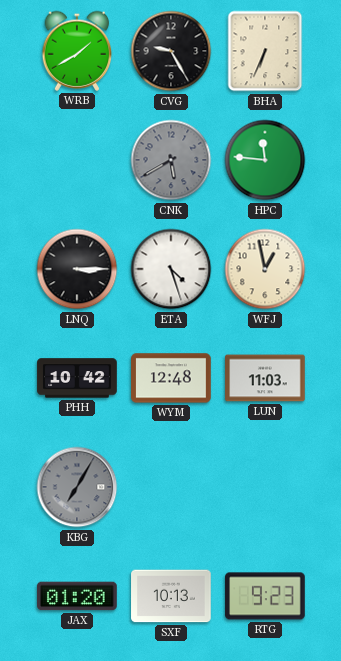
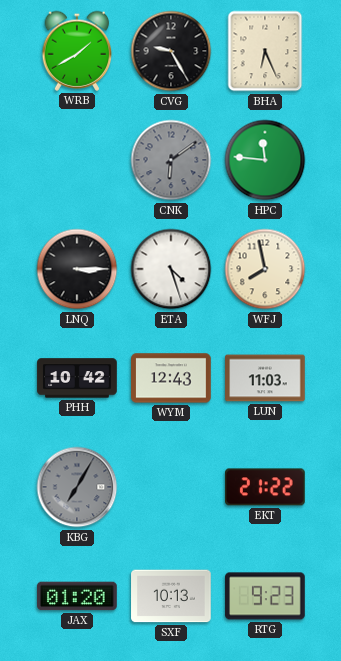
BHA: 6:34 -> 6:26 (265, 51)
CNK: 5:40 -> 6:09 (171, 160)
WFJ: 12:58 -> 7:58 (265, 269)
WYM: 12:48 -> 12:43 (171, 378)
EKT: none -> 21:22 (266, 487)
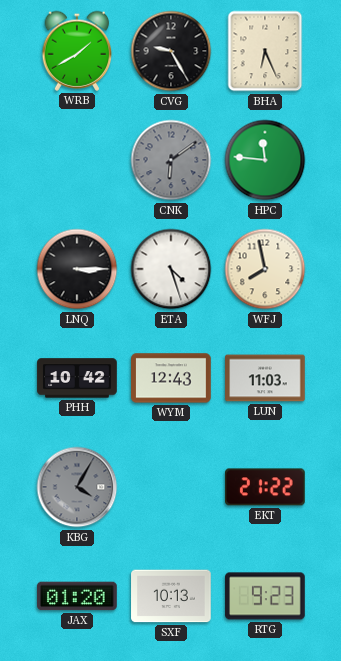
KBG: 7:05 -> 4:05 (77, 487)
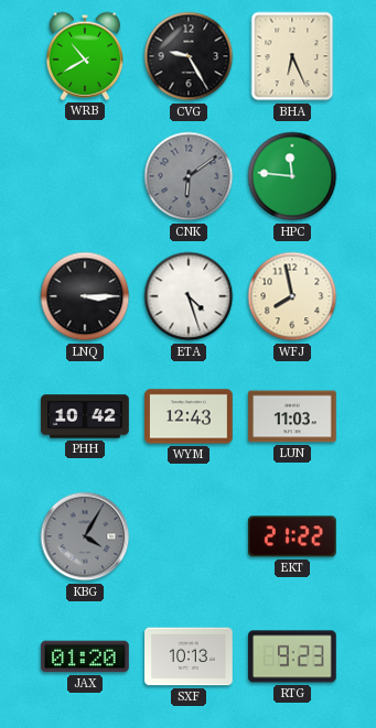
WRB: 1:40 -> 10:40 (85, 56)
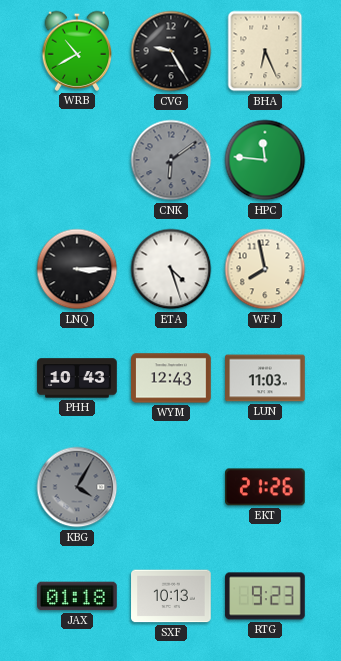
PHH: 10:42 -> 10:43 (77, 378)
EKT: 21:22 -> 21:26 (266, 487)
JAX: 01:20 -> 01:18 (77, 596)
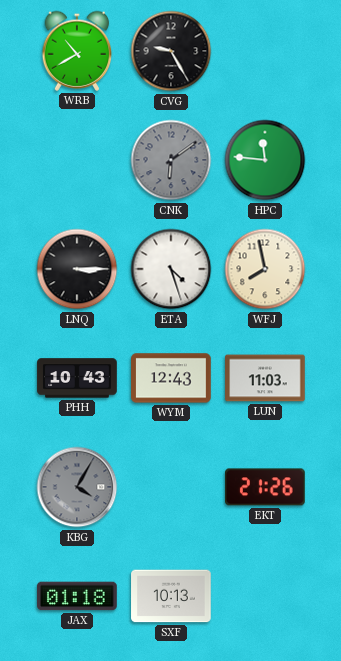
BHA: 6:26 -> none (265, 51)
RTG: 9:23 -> none (265, 596)
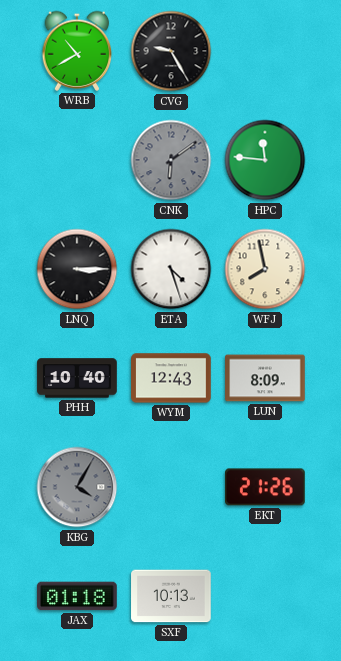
PHH: 10:43 -> 10:40 (77, 378)
LUN: 11:03 -> 8:09 (265, 378)
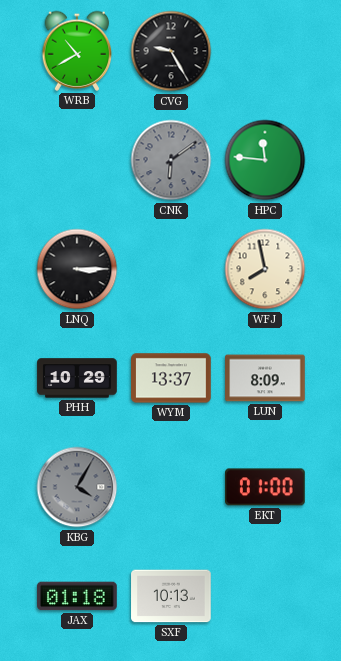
ETA: 4:27 -> none (171, 269)
PHH: 10:40 -> 10:29 (77, 378)
WYM: 12:43 -> 13:37 (171, 378)
EKT: 21:26 -> 01:00 (266, 487)
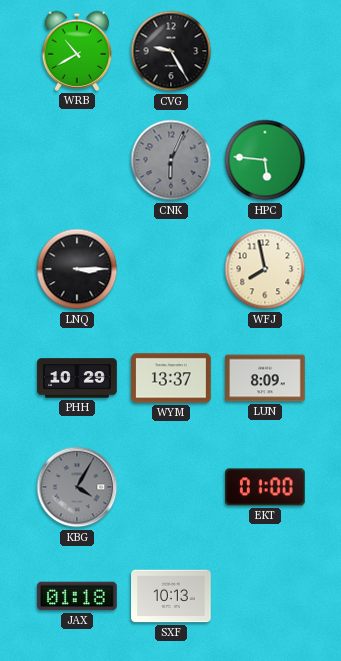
CNK: 6:09 -> 6:04 (171, 160)
HPC: 11:46 -> 5:46 (265, 160)
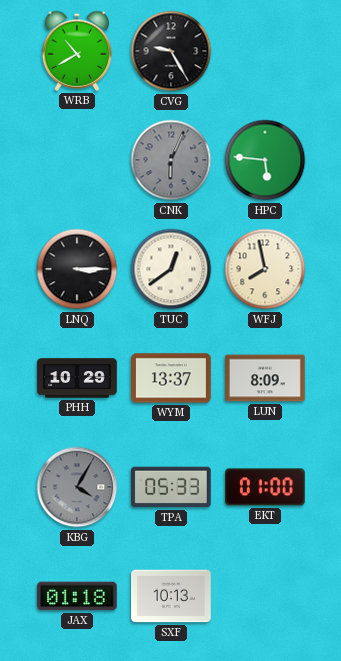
TUC: none -> 12:39 (171, 269)
TPA: none -> 05:33 (172, 487)
